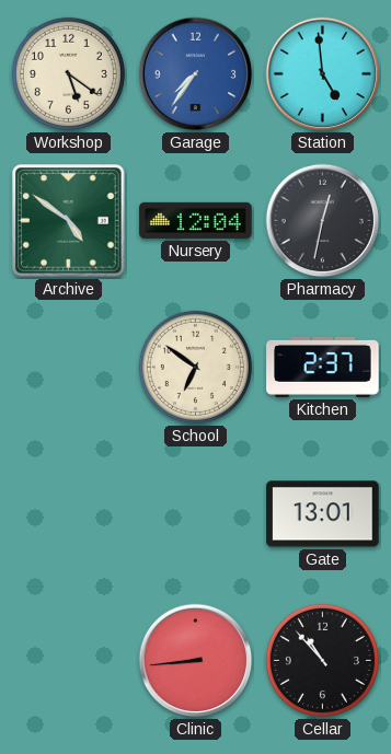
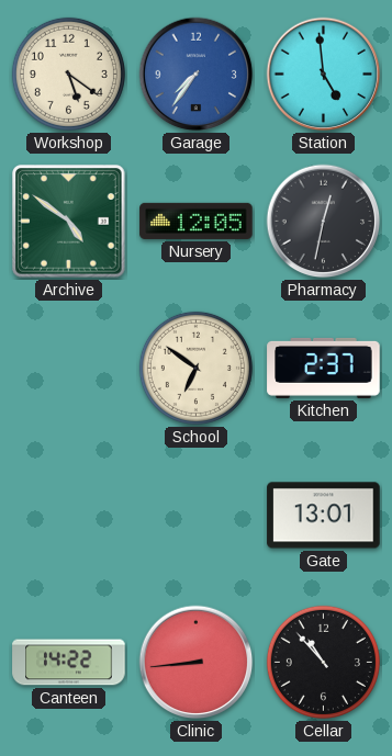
Nursery: 12:04 -> 12:05 (197, 221)
Canteen: none -> 14:22 (69, 663)
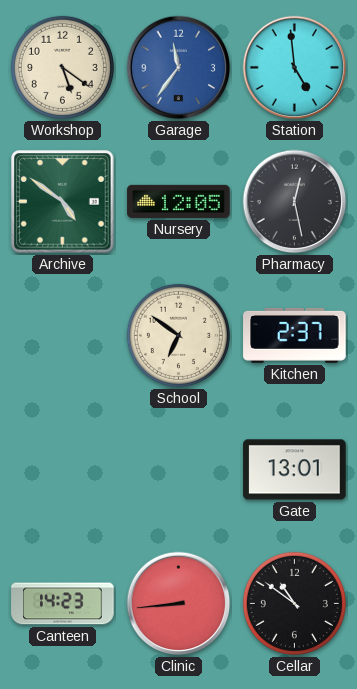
Garage: 7:36 -> 11:36 (179, 68)
Pharmacy: 12:32 -> 12:28 (295, 202)
Canteen: 14:22 -> 14:23 (63, 604)
Cellar: 10:53 -> 10:51 (294, 603)
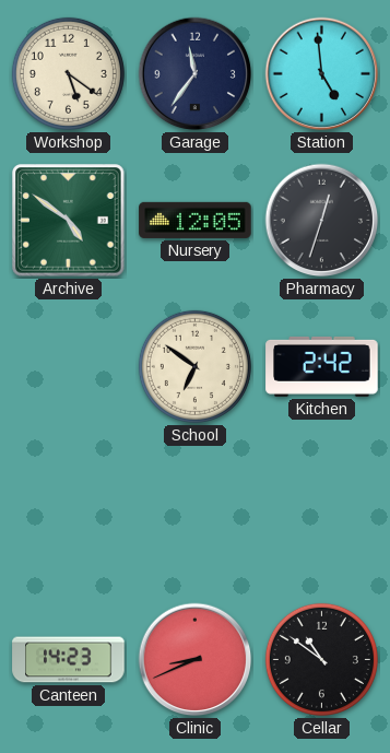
Garage dial: blue -> navy (196, 74)
Pharmacy: 12:28 -> 12:33 (322, 221)
Kitchen: 2:37 -> 2:42 (322, 366)
Gate: 13:01 -> none (295, 470)
Clinic: 8:44 -> 8:41 (196, 660)
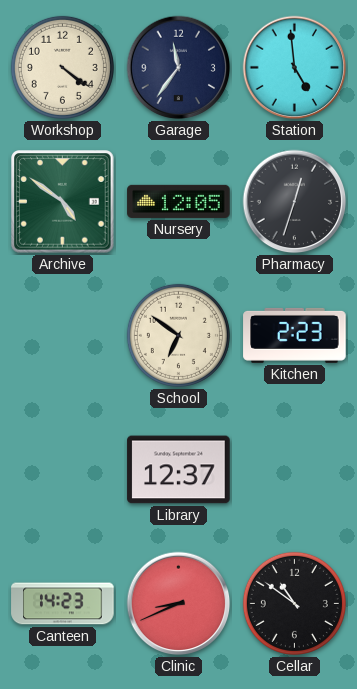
Workshop: 5:21 -> 4:21 (62, 67)
Kitchen: 2:42 -> 2:23 (295, 335)
Library: none -> 12:37 (179, 470)
